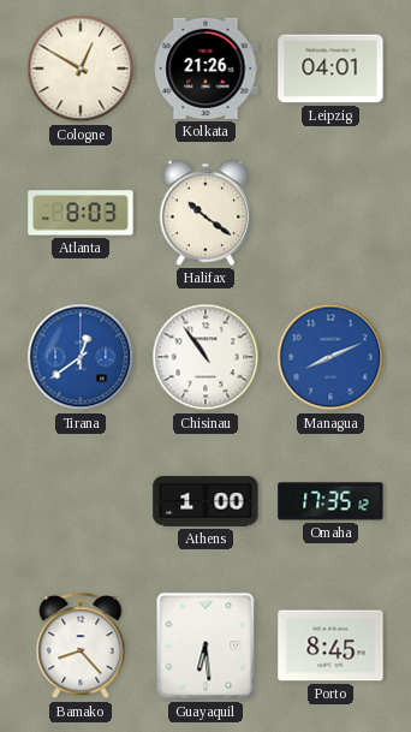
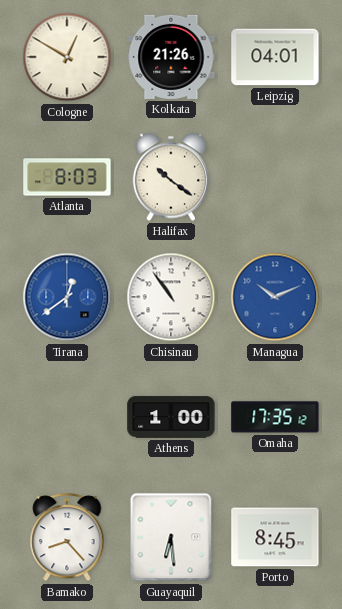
Managua: 8:11 -> 10:11 (275, 297)
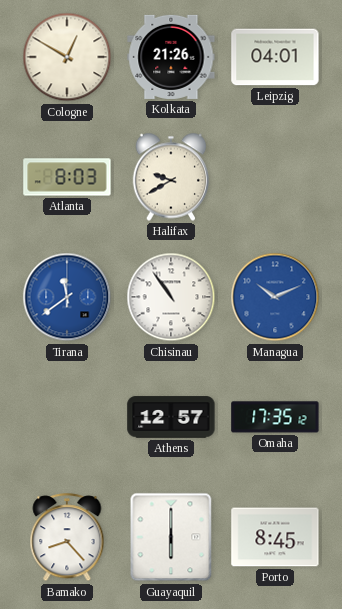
Halifax: 10:21 -> 9:40 (171, 177)
Tirana: 12:39 -> 11:39 (67, 297)
Athens: 1:00 -> 12:57 (171, 417)
Guayaquil: 6:29 -> 6:00 (171, 537)
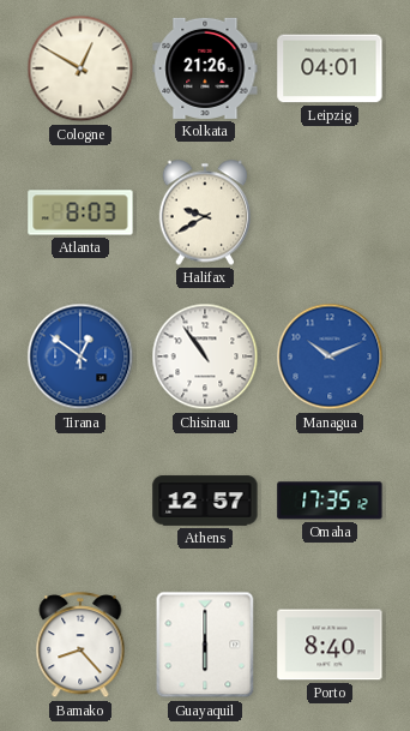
Tirana: 11:39 -> 12:51 (80, 356)
Porto: 8:45 -> 8:40 (330, 645)
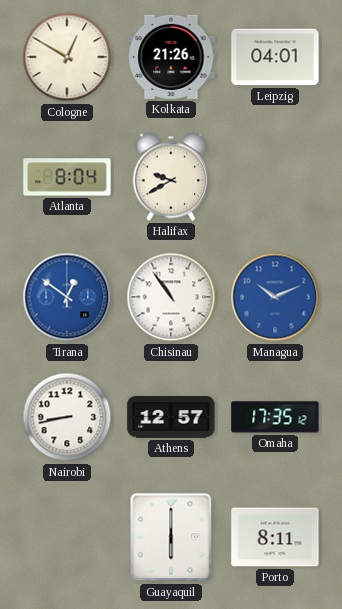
Atlanta: 8:03 -> 8:04 (67, 177)
Nairobi: none -> 8:43 (67, 417)
Bamako: 8:23 -> none (80, 646)
Porto: 8:40 -> 8:11 (275, 537)
